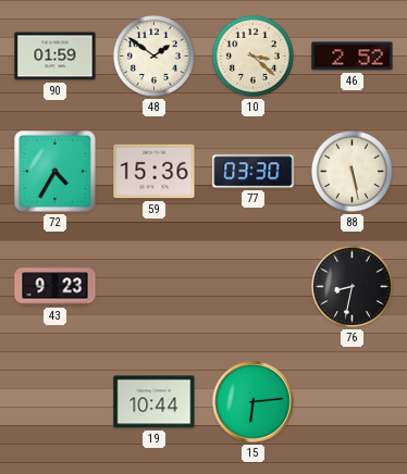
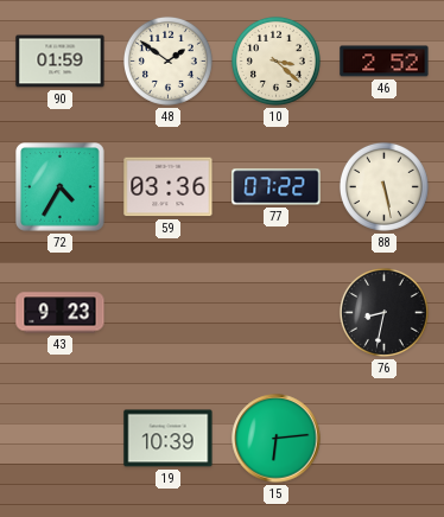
59: 15:36 -> 03:36 (169, 187)
77: 03:30 -> 07:22 (277, 187)
19: 10:44 -> 10:39 (169, 439)
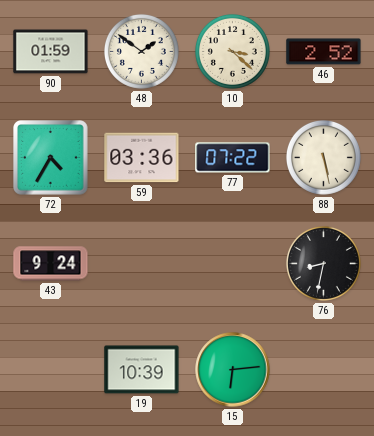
43: 9:23 -> 9:24 (51, 264)
